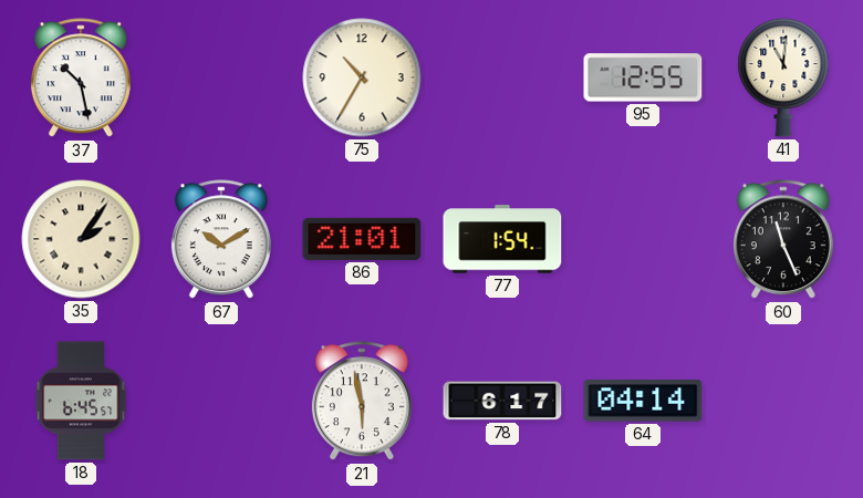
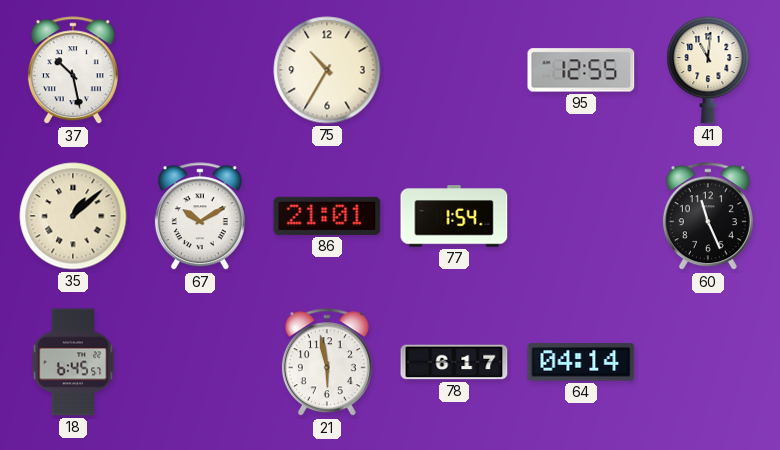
35: 2:06 -> 1:08 (73, 216)
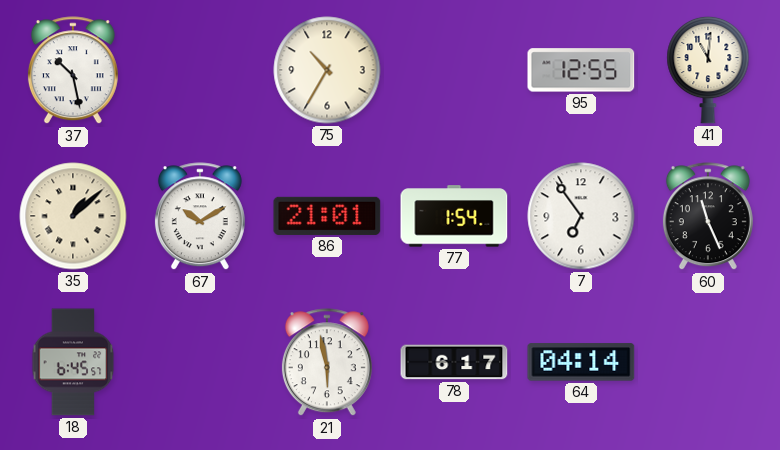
7: none -> 6:54 (581, 216)
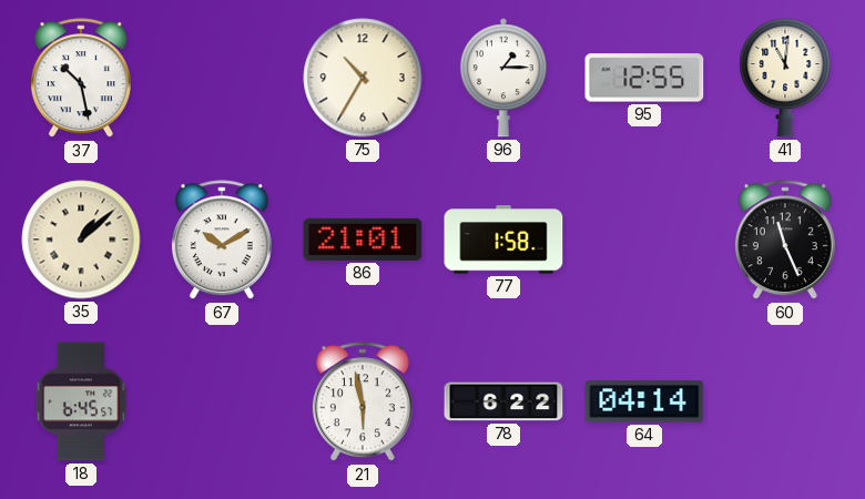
96: none -> 1:15 (503, 78)
77: 1:54 -> 1:58 (503, 240)
7: 6:54 -> none (581, 216)
78: 6:17 -> 6:22 (503, 401)
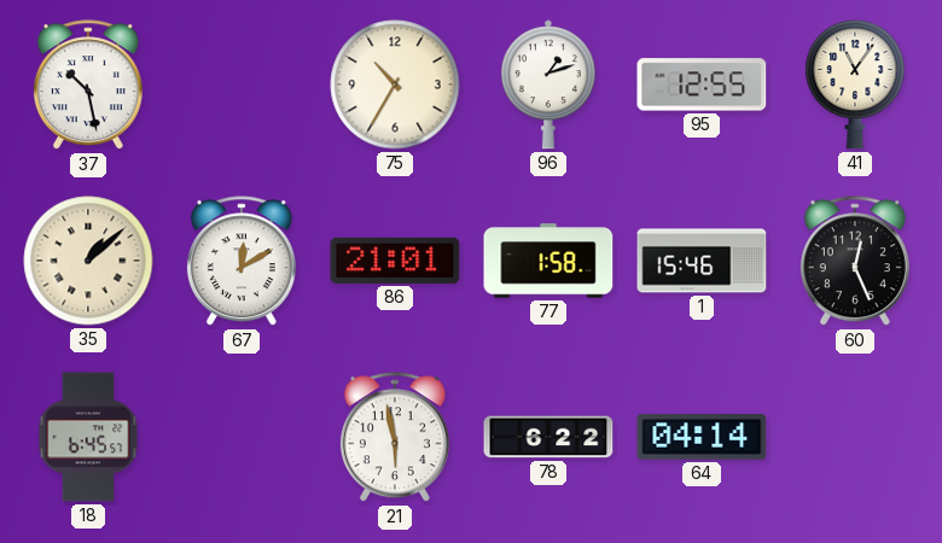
96: 1:15 -> 1:12 (548, 84)
41: 11:01 -> 11:06 (855, 84)
67: 10:10 -> 12:10 (242, 262)
1: none -> 15:46 (702, 261)
60: 11:26 -> 12:26 (855, 262)
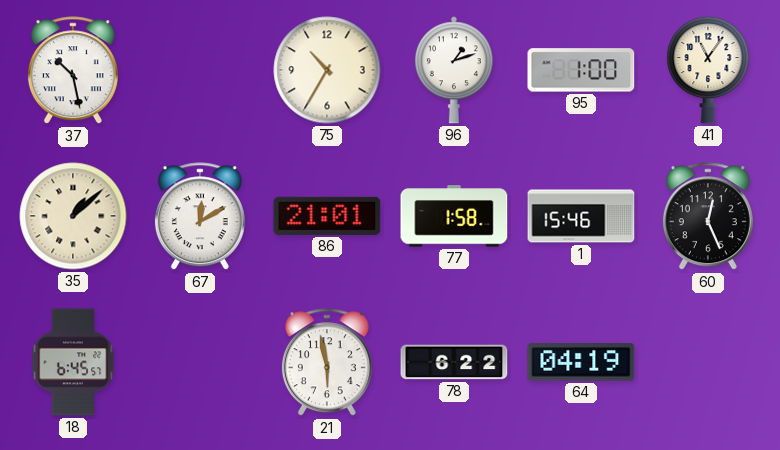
95: 12:55 -> 1:00 (581, 70)
64: 04:14 -> 04:19 (581, 362)
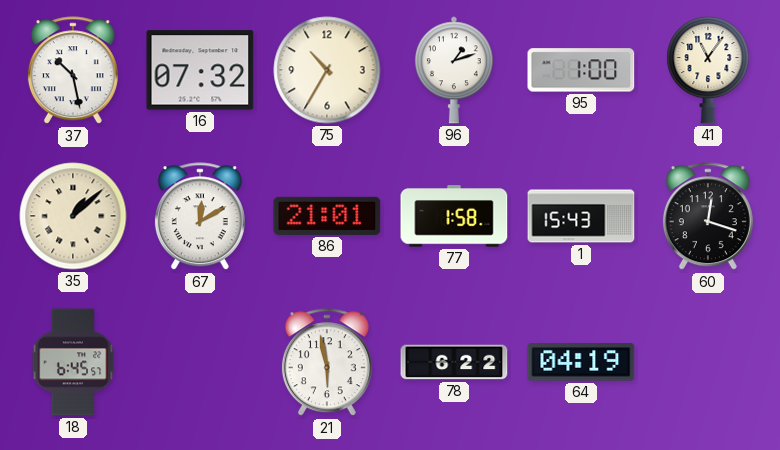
16: none -> 07:32 (200, 70)
1: 15:46 -> 15:43 (581, 216)
60: 12:26 -> 12:18 (708, 217)
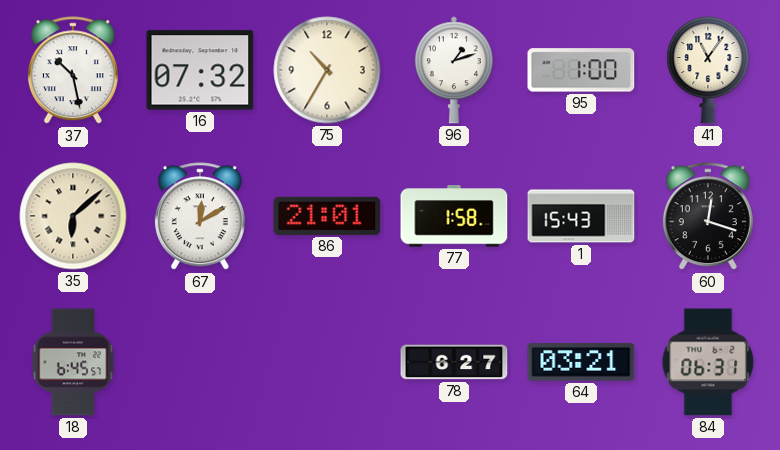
35: 1:08 -> 6:08 (73, 216)
21: 5:58 -> none (327, 363)
78: 6:22 -> 6:27 (454, 362)
64: 04:19 -> 03:21 (581, 362)
84: none -> 06:31 (708, 362)
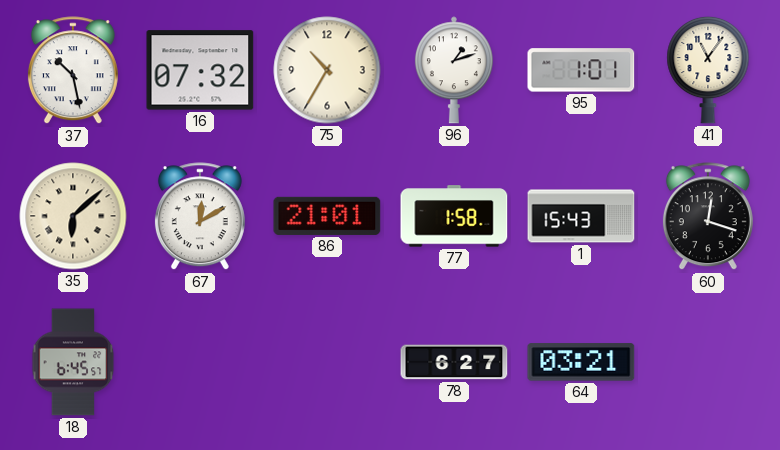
95: 1:00 -> 1:01 (581, 70)
84: 06:31 -> none (708, 362)
